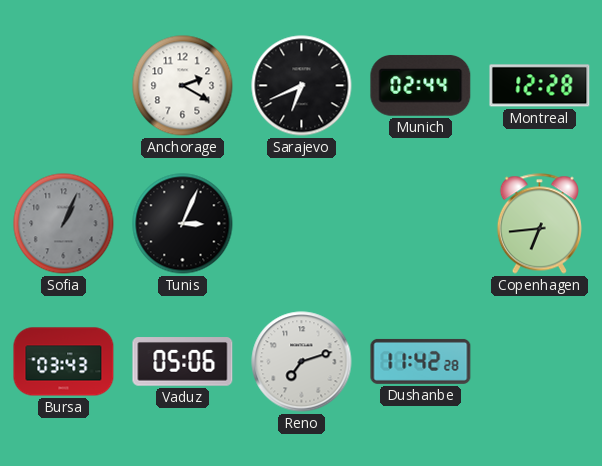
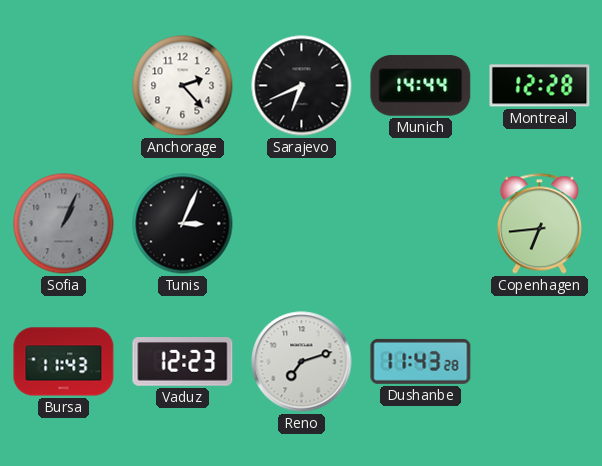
Anchorage: 2:20 -> 2:23 (183, 86)
Munich: 02:44 -> 14:44 (421, 86)
Bursa: 03:43 -> 11:43 (64, 362)
Vaduz: 05:06 -> 12:23 (183, 362)
Dushanbe: 11:42 -> 11:43 (421, 361)
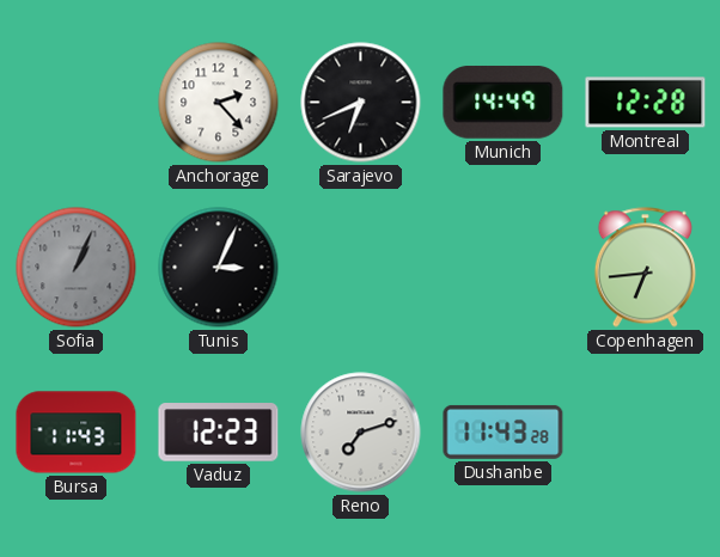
Munich: 14:44 -> 14:49 (504, 103)
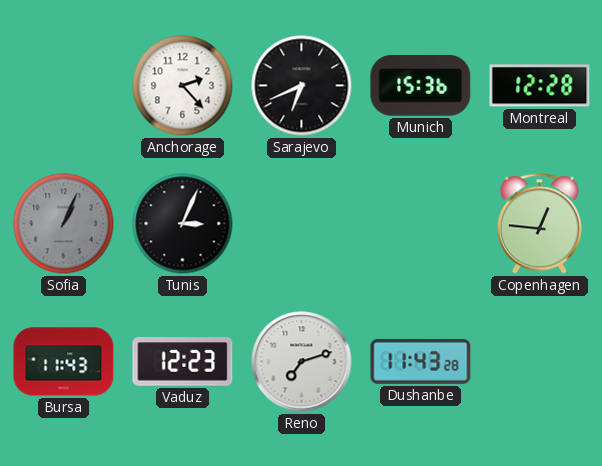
Munich: 14:49 -> 15:36 (421, 86)
Copenhagen: 6:44 -> 12:46 (539, 224)
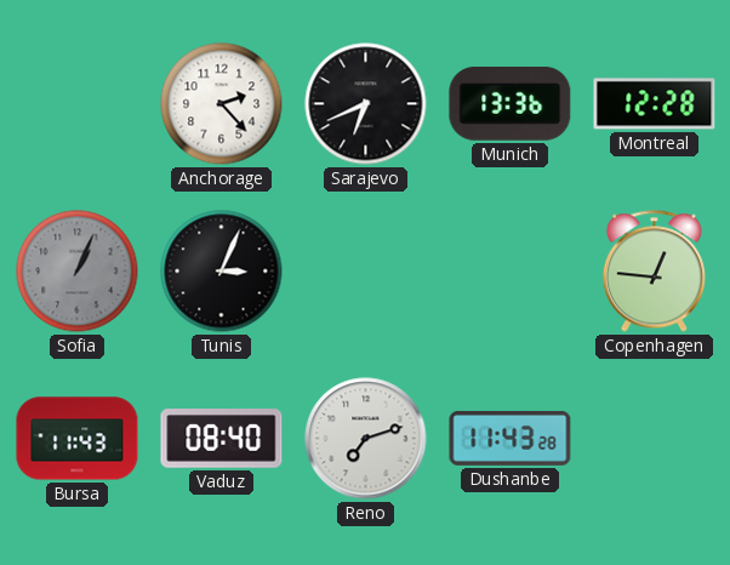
Munich: 15:36 -> 13:36 (511, 104)
Vaduz: 12:23 -> 08:40 (222, 439)
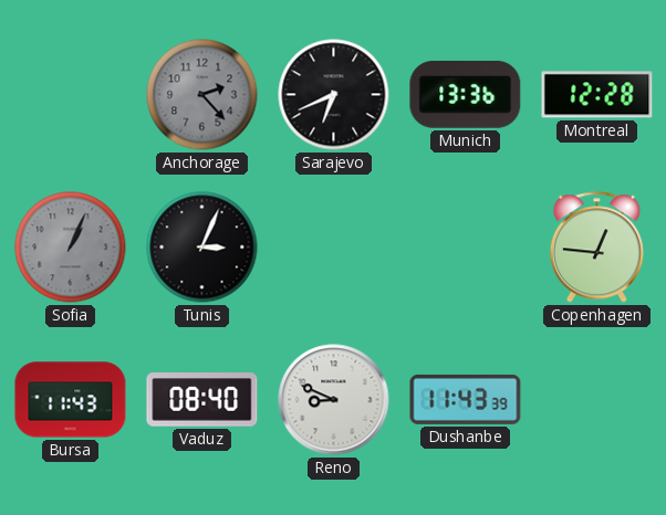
Anchorage dial: white -> grey (202, 95)
Reno: 7:12 -> 8:49 (334, 400)
Dushanbe: 11:43:28 -> 11:43:39 (466, 399)
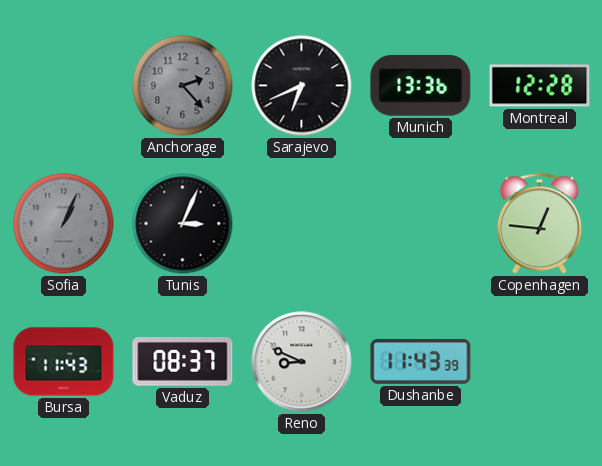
Vaduz: 08:40 -> 08:37 (183, 362)
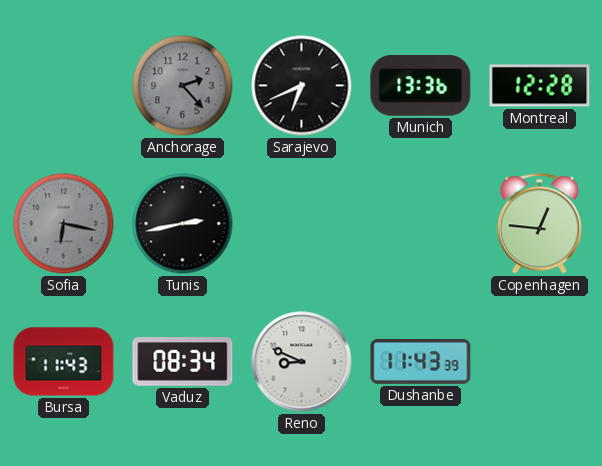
Sofia: 1:04 -> 6:17 (64, 224)
Tunis: 3:04 -> 2:43 (183, 224)
Vaduz: 08:37 -> 08:34 (183, 362)
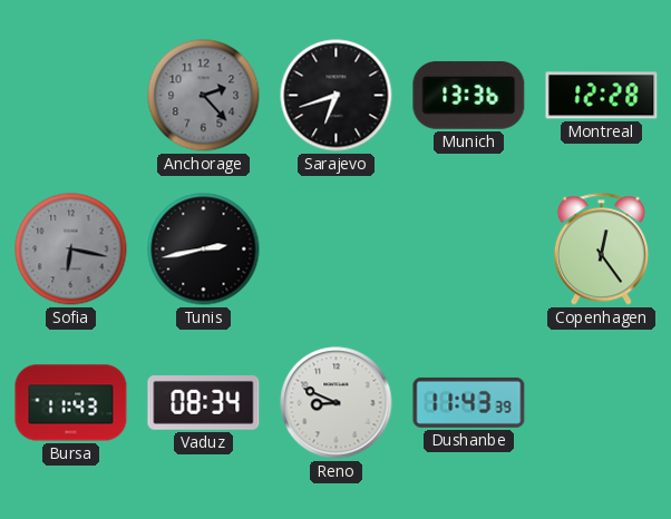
Sarajevo: 6:41 -> 6:42 (337, 96)
Copenhagen: 12:46 -> 12:24 (601, 249)
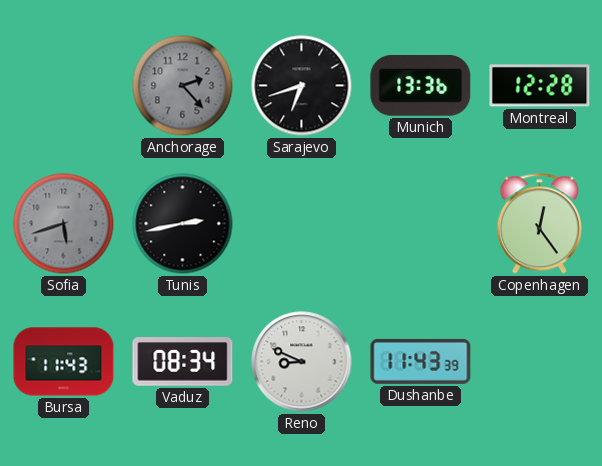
Sofia: 6:17 -> 5:42 (64, 224)
